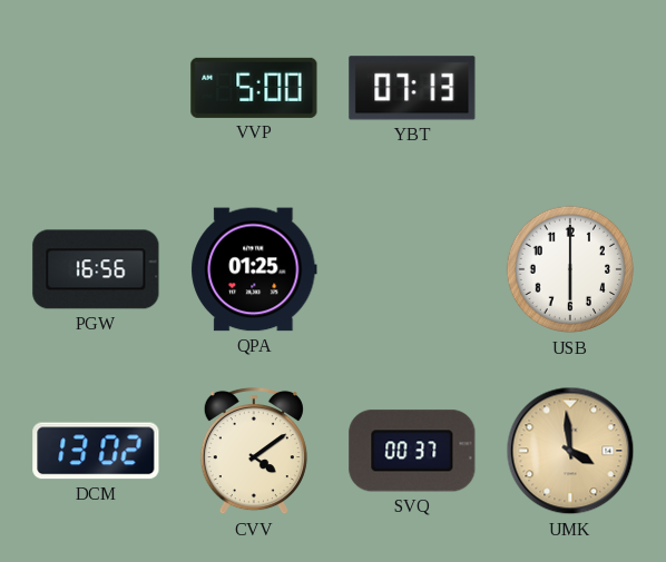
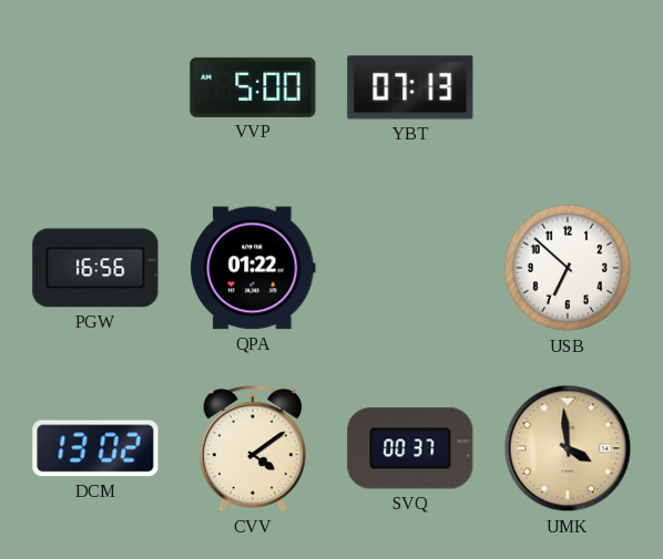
QPA: 01:25 -> 01:22 (253, 268)
USB: 6:00 -> 6:52 (568, 268)
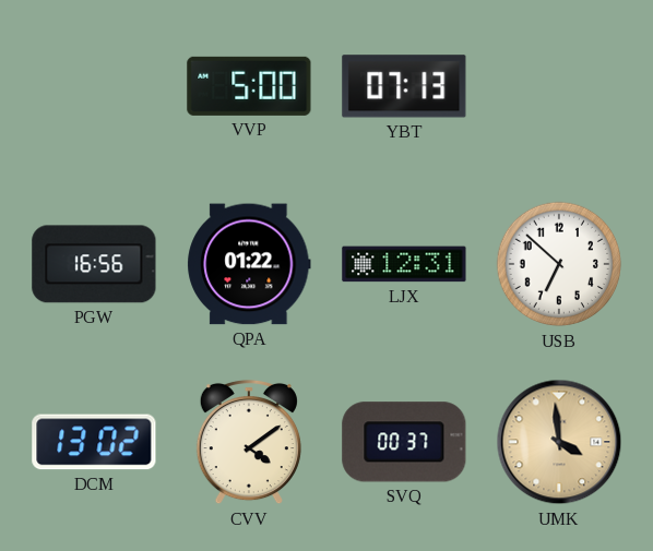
LJX: none -> 12:31 (404, 264)
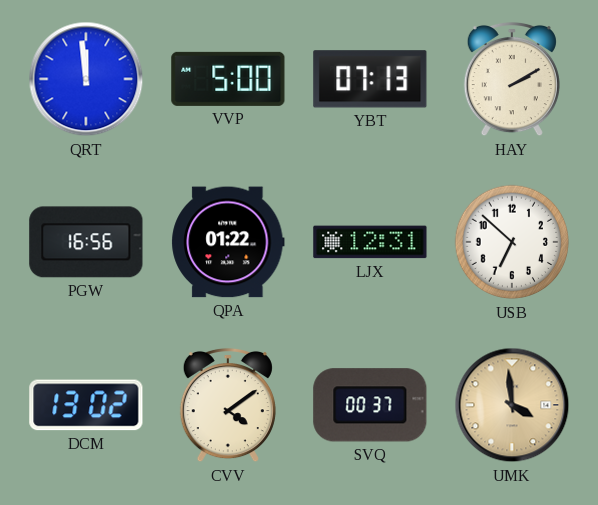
QRT: none -> 11:59 (86, 79)
HAY: none -> 2:10 (512, 79)
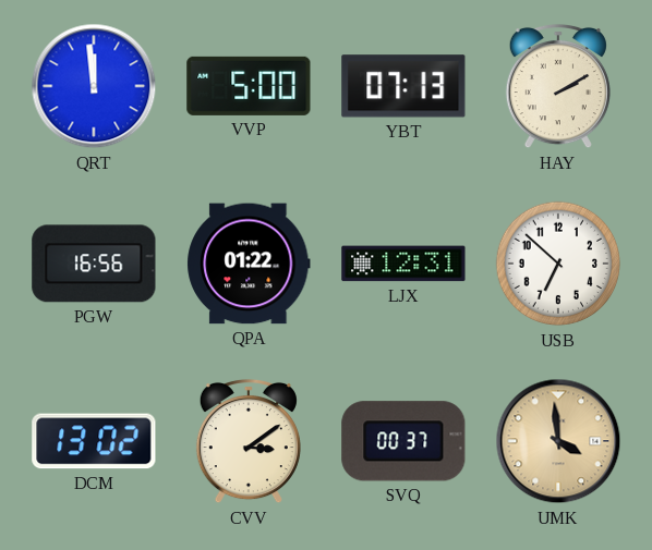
CVV: 4:09 -> 3:09 (249, 441)
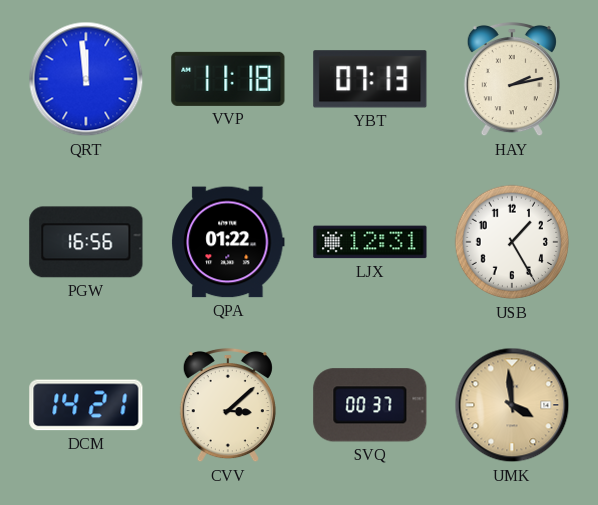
VVP: 5:00 -> 11:18 (228, 79)
HAY: 2:10 -> 2:13 (512, 79)
USB: 6:52 -> 1:25 (512, 242)
DCM: 13:02 -> 14:21 (86, 405)
CVV: 3:09 -> 3:08 (228, 405)
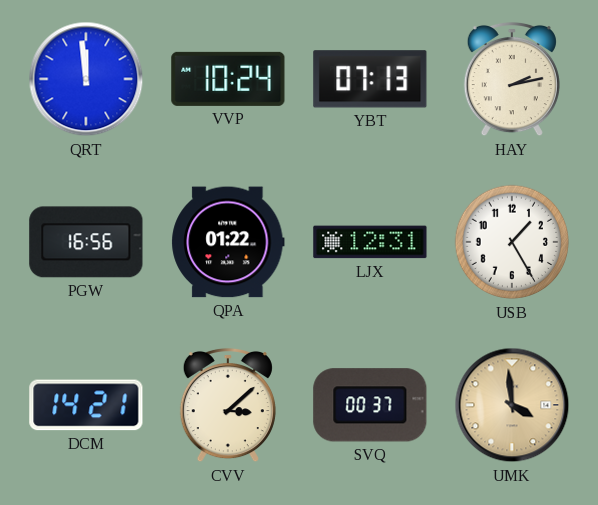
VVP: 11:18 -> 10:24 (228, 79)
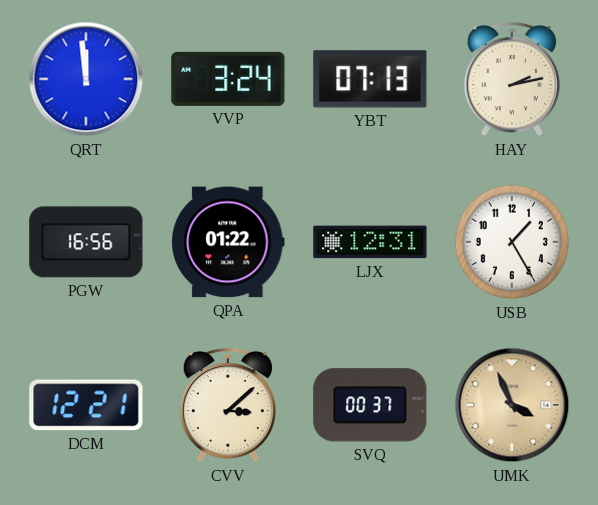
VVP: 10:24 -> 3:24 (228, 79)
DCM: 14:21 -> 12:21 (86, 405)
UMK: 3:59 -> 3:56 (512, 405)
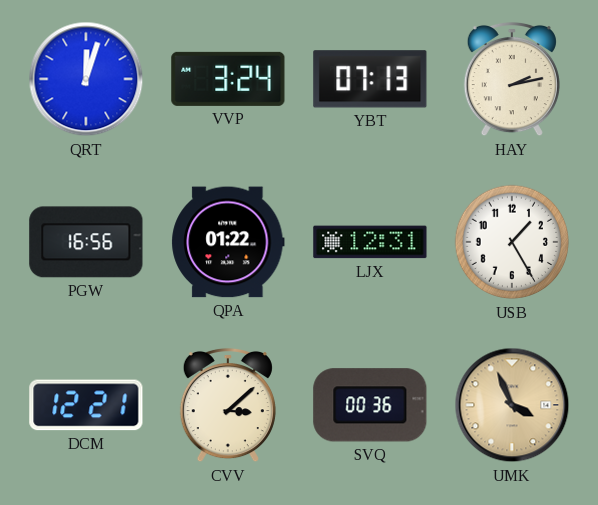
QRT: 11:59 -> 12:03 (86, 79)
SVQ: 00:37 -> 00:36 (370, 405)
